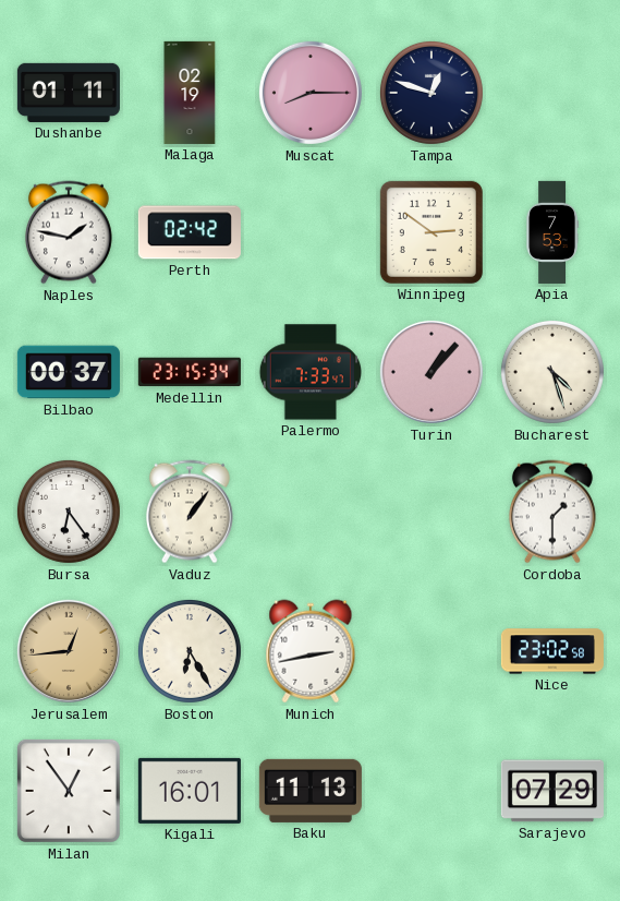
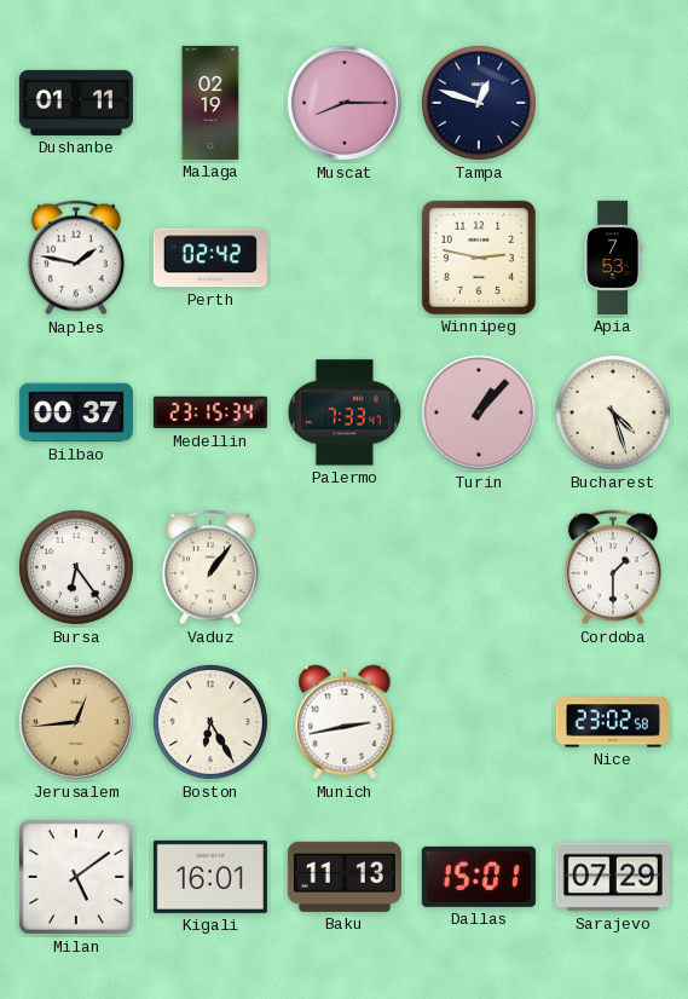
Winnipeg: 2:51 -> 2:47 (479, 258)
Milan: 12:54 -> 5:09 (76, 877)
Dallas: none -> 15:01 (479, 877)
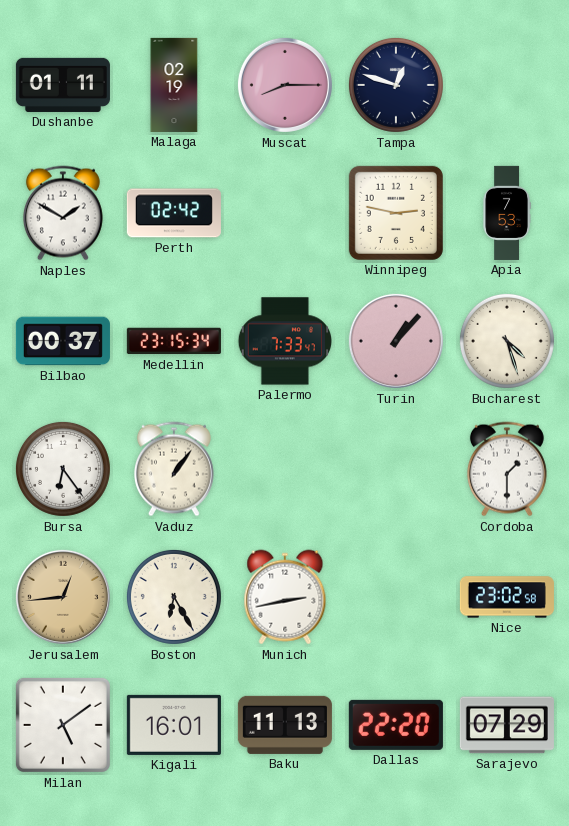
Naples: 1:47 -> 1:50 (63, 213)
Dallas: 15:01 -> 22:20 (396, 725)
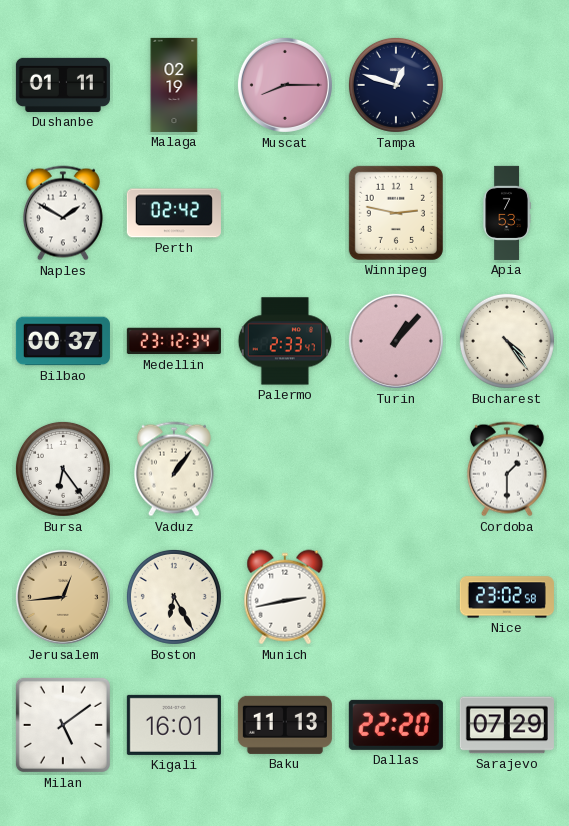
Medellin: 23:15 -> 23:12 (174, 341)
Palermo: 7:33 -> 2:33 (284, 341)
Bucharest: 4:27 -> 4:24 (507, 341)
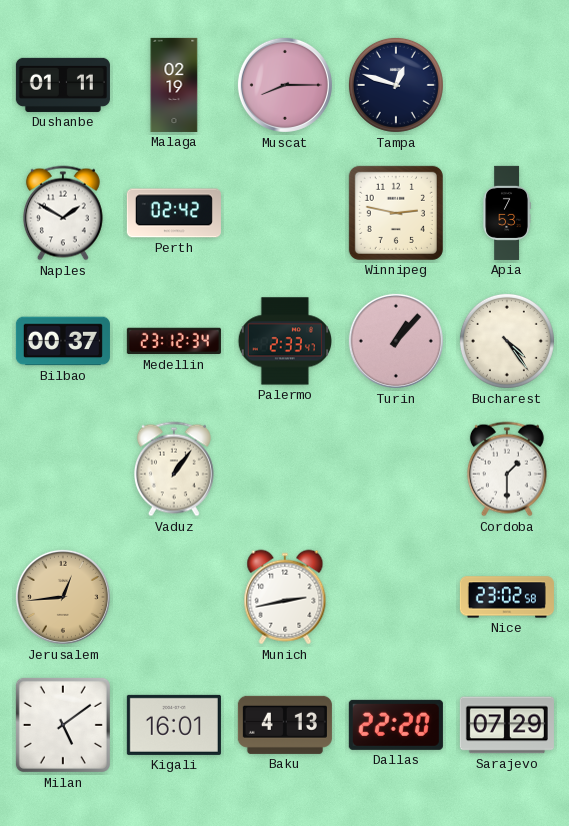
Bursa: 6:24 -> none (63, 469)
Boston: 6:25 -> none (174, 597)
Baku: 11:13 -> 4:13 (285, 725)
